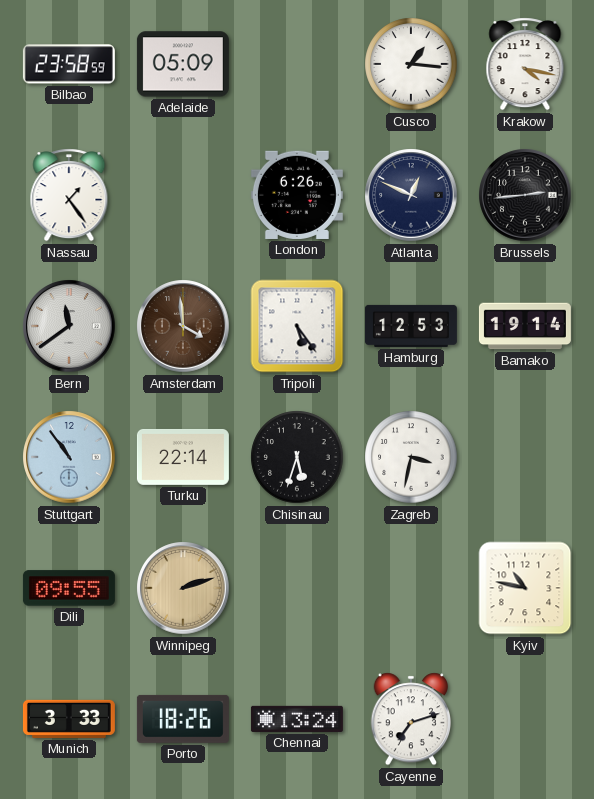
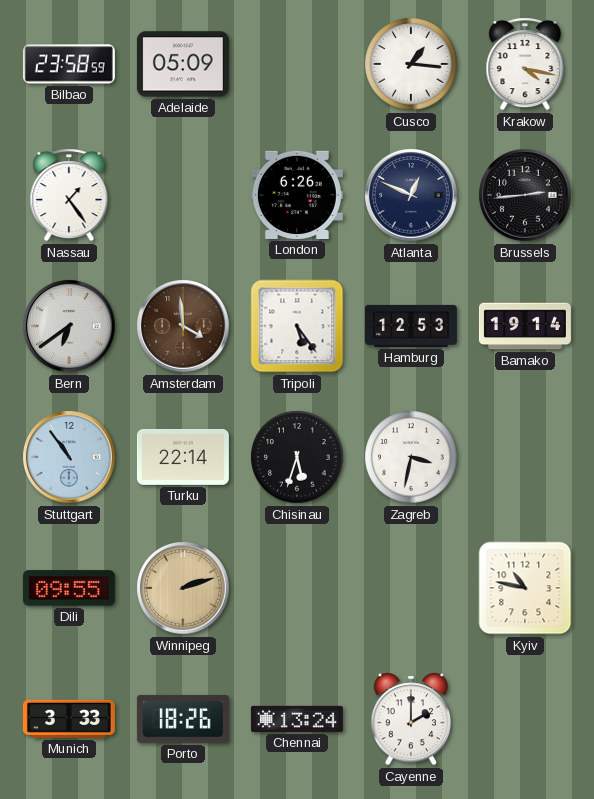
Bern: 11:39 -> 6:39 (69, 326)
Cayenne: 7:12 -> 2:00 (410, 719)
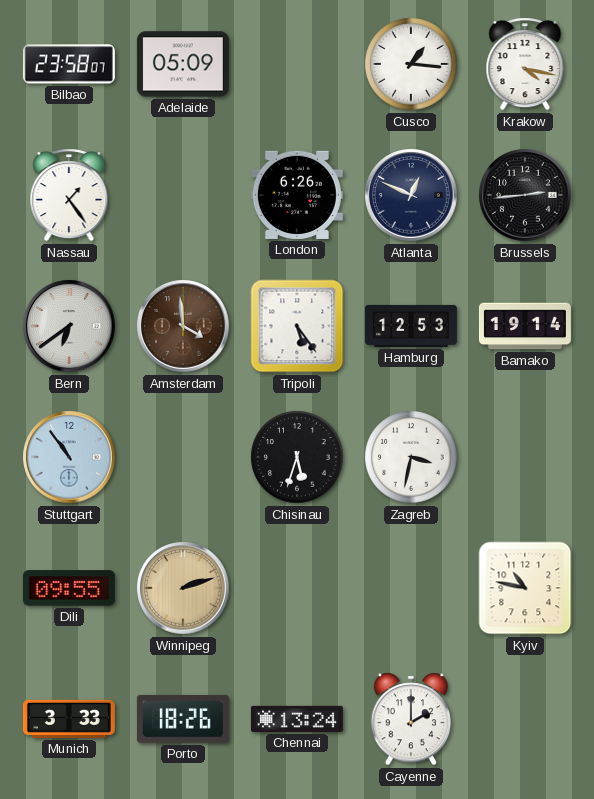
Bilbao: 23:58:59 -> 23:58:07 (69, 64)
Turku: 22:14 -> none (183, 457)
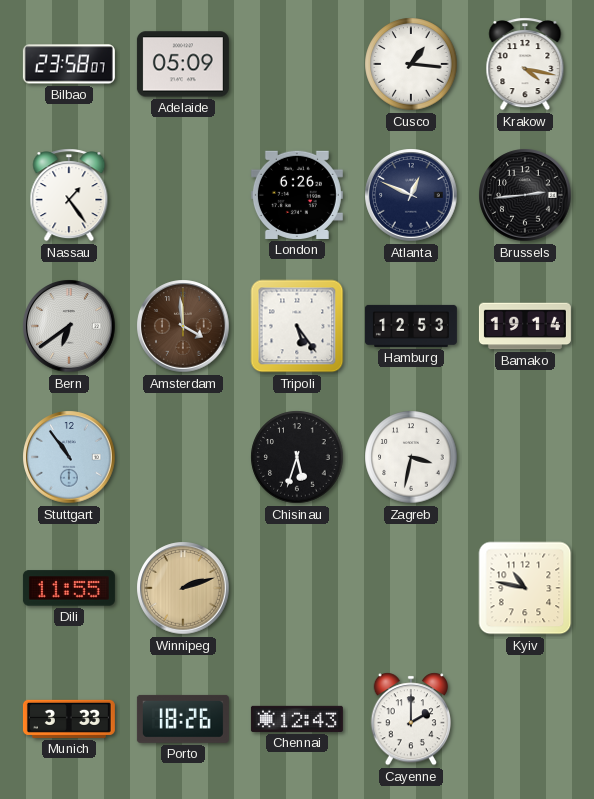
Dili: 09:55 -> 11:55 (69, 588)
Chennai: 13:24 -> 12:43 (297, 719)
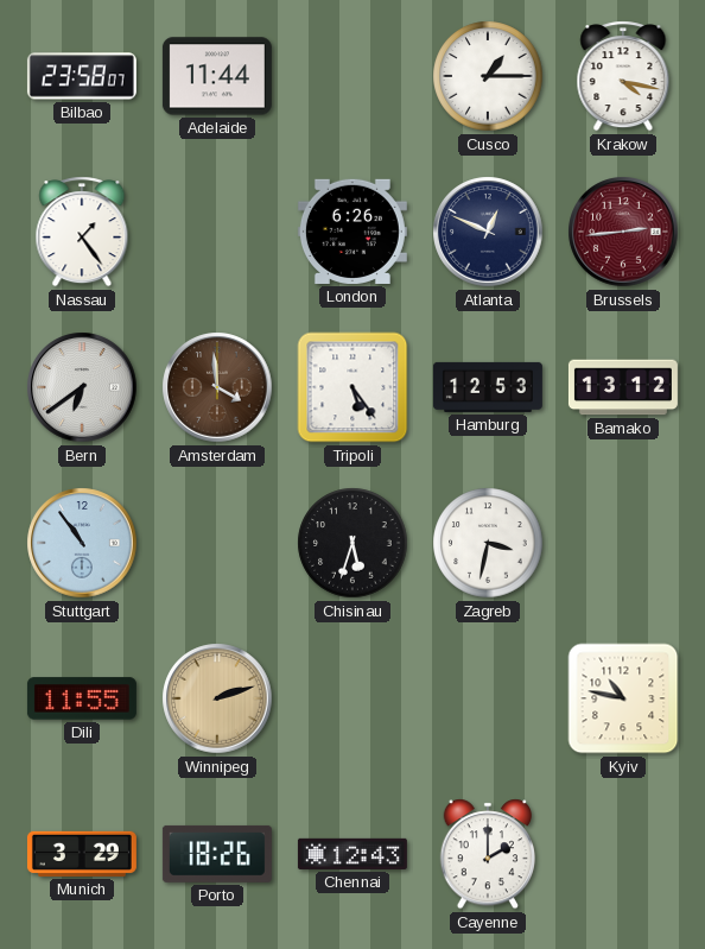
Adelaide: 05:09 -> 11:44 (217, 76)
Cusco: 1:16 -> 1:15 (488, 76)
Brussels dial: black -> burgundy (623, 232)
Bamako: 19:14 -> 13:12 (623, 387)
Munich: 3:33 -> 3:29 (82, 854)
